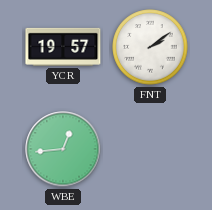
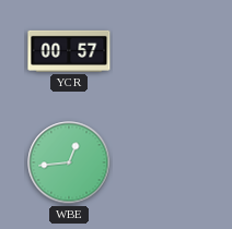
YCR: 19:57 -> 00:57 (69, 51)
FNT: 2:09 -> none (150, 47)
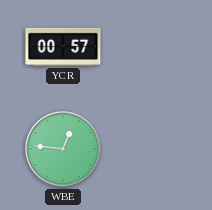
WBE: 12:44 -> 12:46 (63, 149)
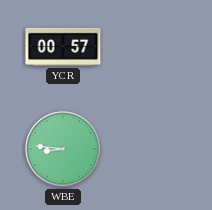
WBE: 12:46 -> 8:46 (63, 149)
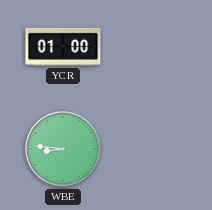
YCR: 00:57 -> 01:00 (63, 47)
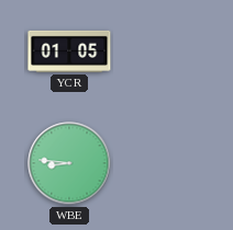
YCR: 01:00 -> 01:05 (69, 51)
